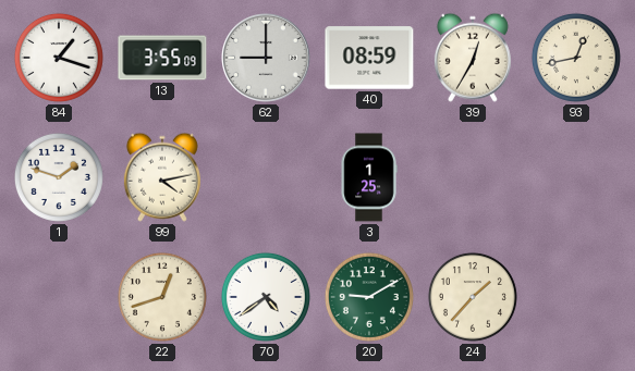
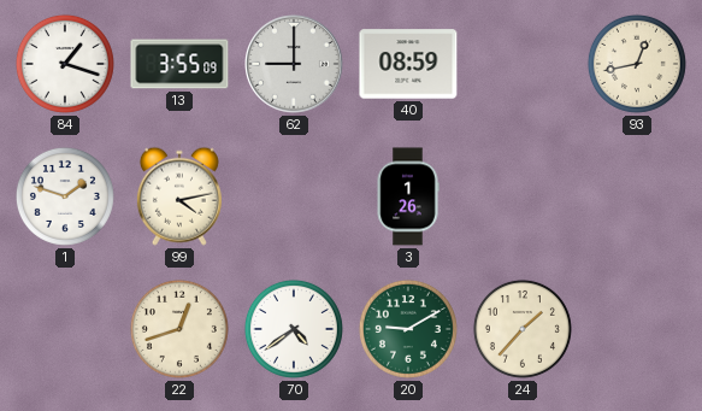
39: 12:35 -> none (473, 58)
3: 1:25 -> 1:26 (408, 196)
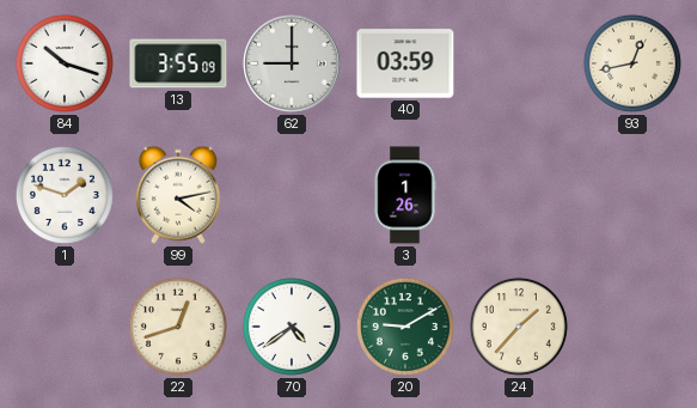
84: 1:18 -> 10:18 (65, 63)
40: 08:59 -> 03:59 (405, 63)
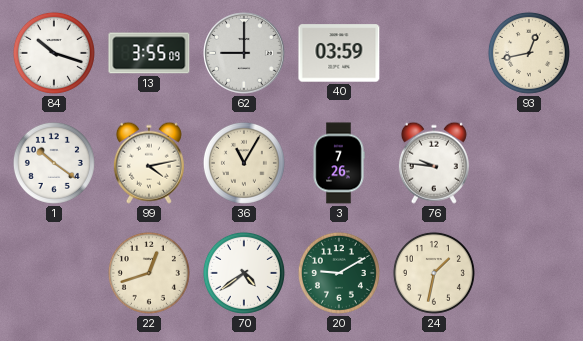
1: 1:48 -> 10:21 (54, 163)
36: none -> 11:05 (244, 163)
3: 1:26 -> 7:26 (339, 163)
76: none -> 9:46 (434, 163)
24: 1:37 -> 1:32 (434, 273)
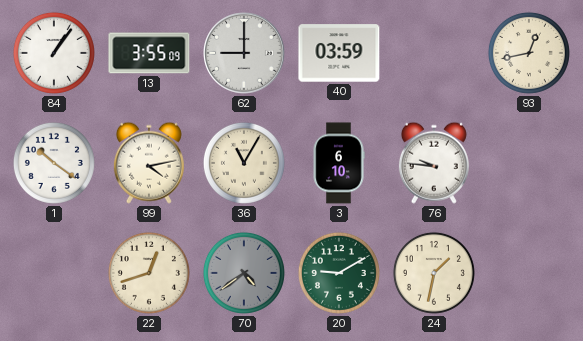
84: 10:18 -> 1:06 (54, 53)
3: 7:26 -> 6:10 (339, 163)
70 dial: white -> grey (244, 273)
